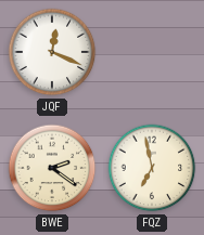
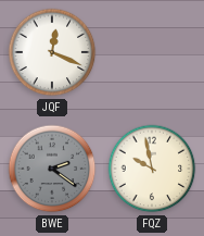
BWE dial: cream -> grey (52, 169)
FQZ: 6:58 -> 9:58 (152, 169)
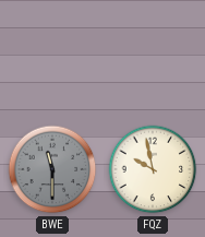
JQF: 12:19 -> none (52, 52)
BWE: 2:21 -> 11:30 (52, 169)
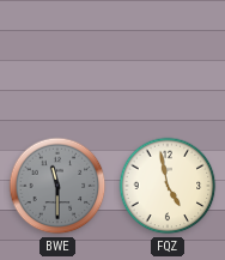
FQZ: 9:58 -> 4:58 (168, 186)
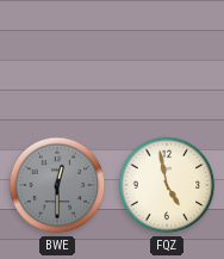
BWE: 11:30 -> 12:30 (57, 185)
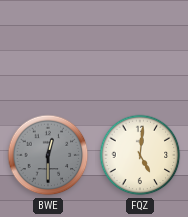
FQZ: 4:58 -> 5:01 (140, 155)
